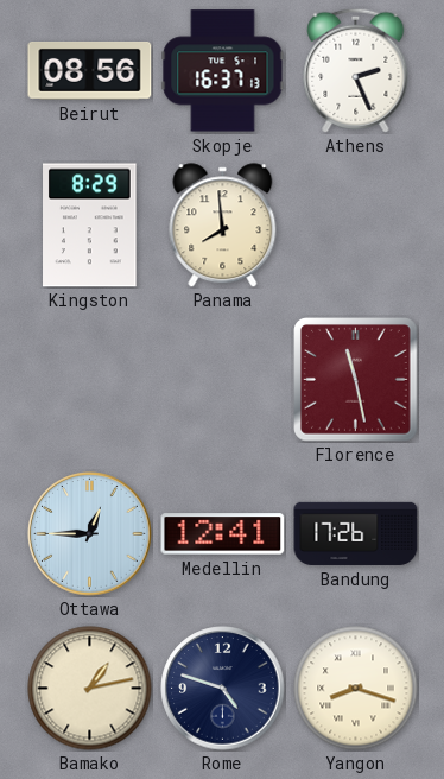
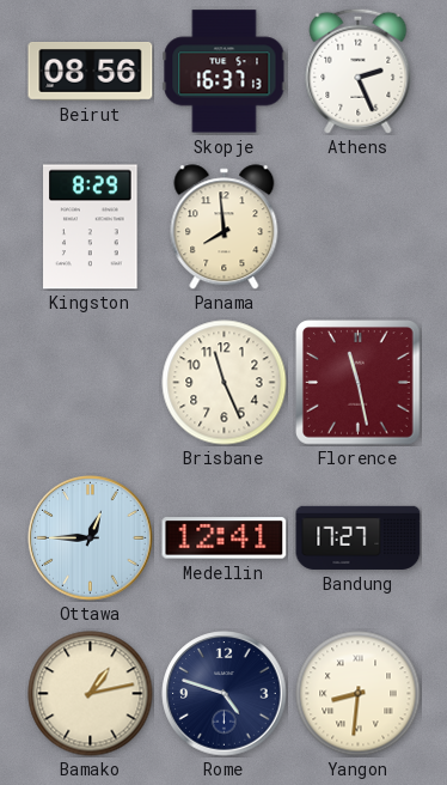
Brisbane: none -> 11:26 (225, 383)
Bandung: 17:26 -> 17:27 (359, 537)
Yangon: 8:18 -> 8:31 (359, 694)
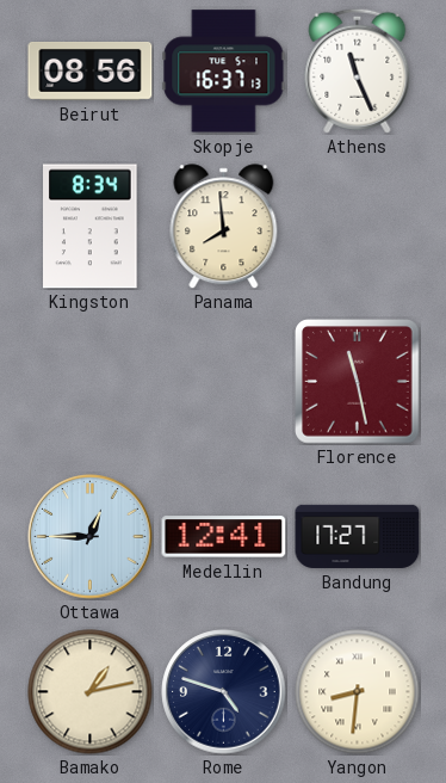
Athens: 2:26 -> 11:26 (358, 70)
Kingston: 8:29 -> 8:34 (91, 227)
Brisbane: 11:26 -> none (225, 383)
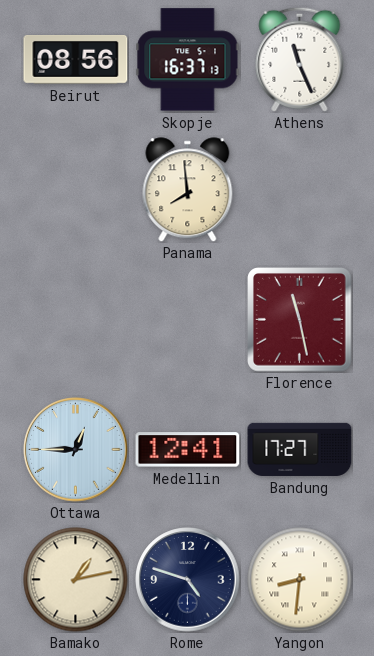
Kingston: 8:34 -> none (91, 227)
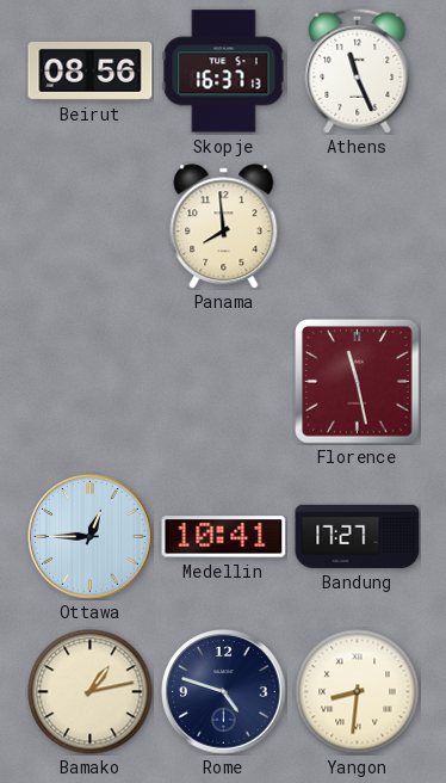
Medellin: 12:41 -> 10:41 (224, 537)
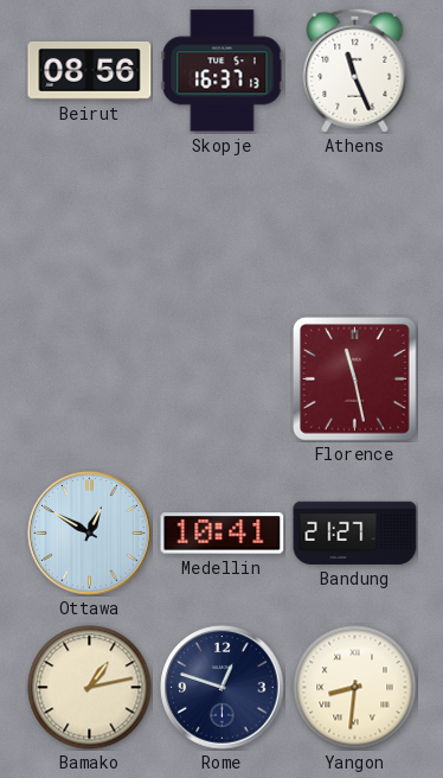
Panama: 7:59 -> none (224, 227)
Ottawa: 12:45 -> 12:50 (90, 534)
Bandung: 17:27 -> 21:27 (355, 533)
Rome: 4:48 -> 12:48 (223, 688)
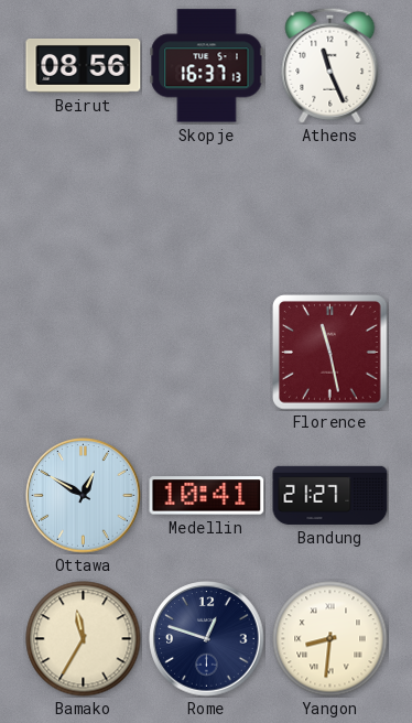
Bamako: 1:13 -> 11:35 (84, 639)
